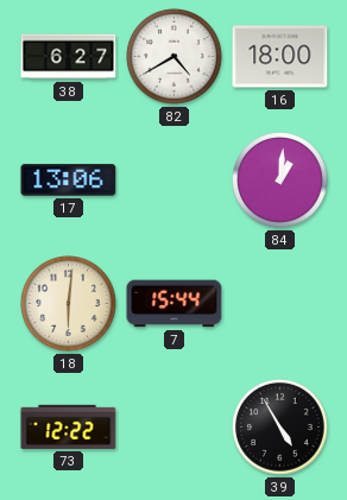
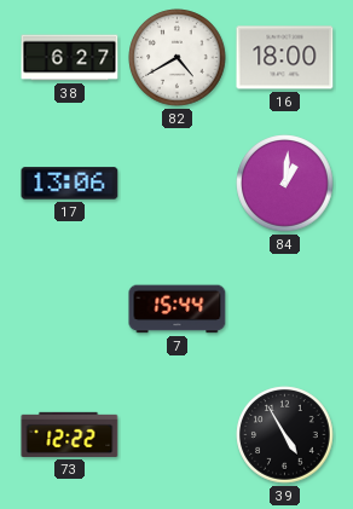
18: 6:01 -> none (69, 304)
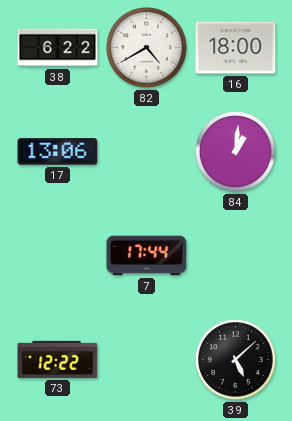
38: 6:27 -> 6:22 (58, 48)
7: 15:44 -> 17:44 (147, 256)
39: 4:55 -> 5:08 (236, 360)
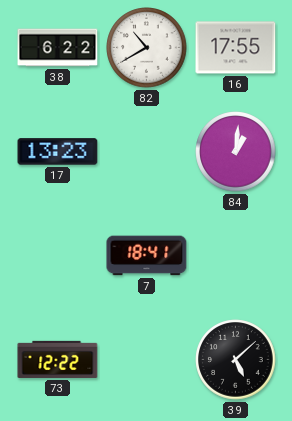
82: 4:40 -> 10:40 (147, 48)
16: 18:00 -> 17:55 (236, 48)
17: 13:06 -> 13:23 (58, 152)
7: 17:44 -> 18:41 (147, 256)
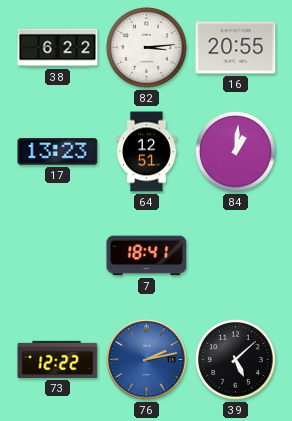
82: 10:40 -> 3:14 (147, 48)
16: 17:55 -> 20:55 (236, 48)
64: none -> 12:51 (147, 152)
76: none -> 2:13 (147, 360)
